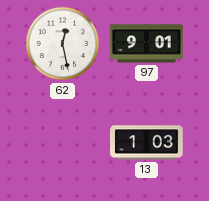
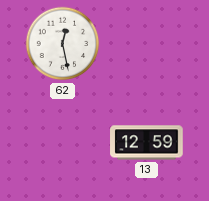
97: 9:01 -> none (147, 44)
13: 1:03 -> 12:59 (147, 143)
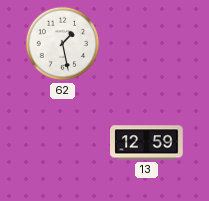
62: 12:28 -> 1:28 (63, 44)
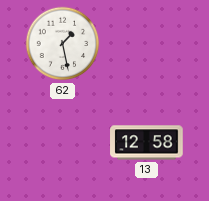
13: 12:59 -> 12:58 (147, 143)
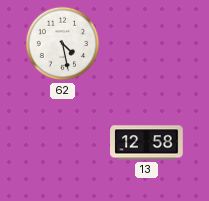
62: 1:28 -> 4:28 (63, 44)
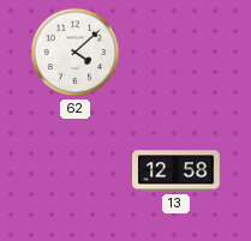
62: 4:28 -> 4:08 (76, 53)
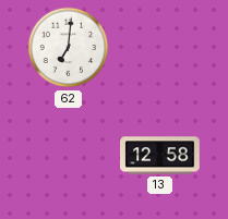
62: 4:08 -> 7:01 (69, 48)
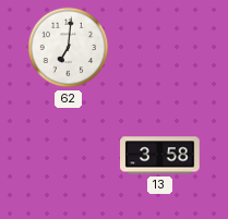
13: 12:58 -> 3:58 (160, 156)
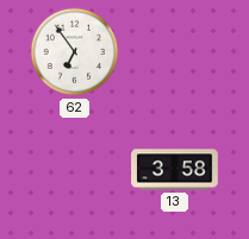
62: 7:01 -> 6:54 (75, 52)
